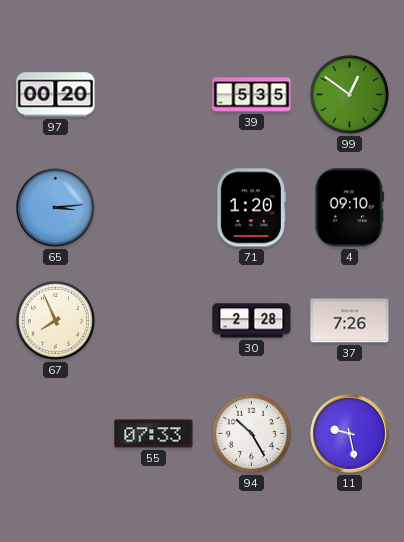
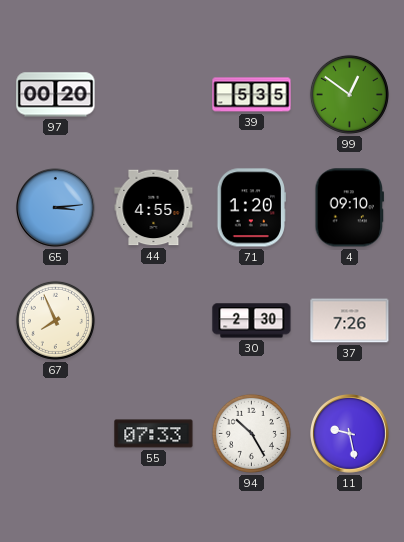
44: none -> 4:55 (154, 208)
30: 2:28 -> 2:30 (252, 321)
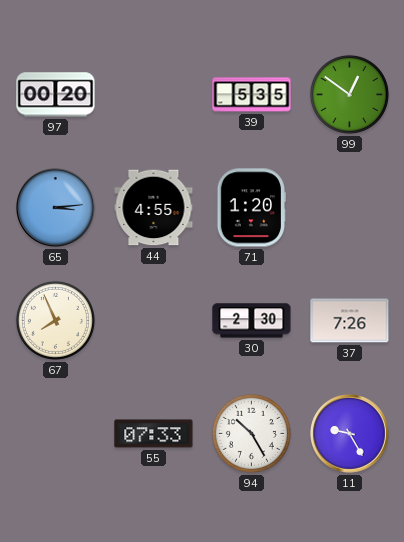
4: 09:10 -> none (349, 208)
11: 9:28 -> 9:25 (350, 434)
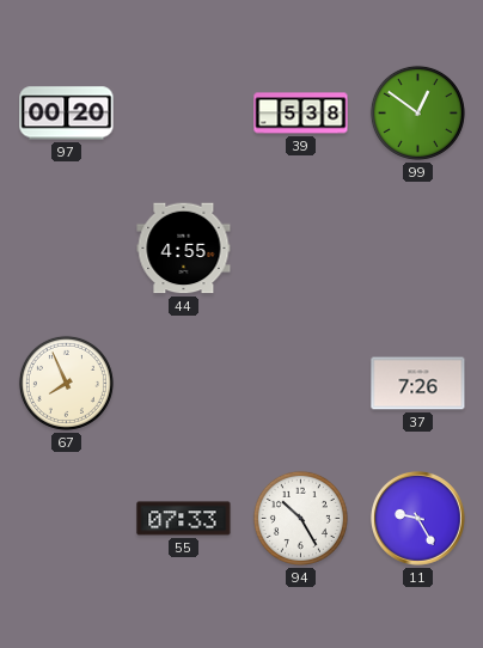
39: 5:35 -> 5:38 (301, 114)
65: 3:14 -> none (56, 208)
71: 1:20 -> none (251, 208)
30: 2:30 -> none (252, 321)
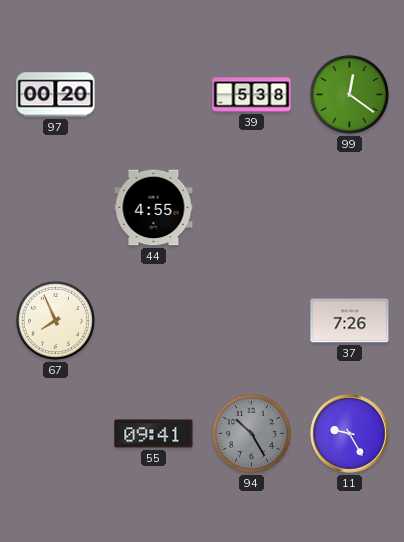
99: 12:51 -> 12:21 (349, 94)
55: 07:33 -> 09:41 (154, 434)
94 dial: white -> grey (251, 433)
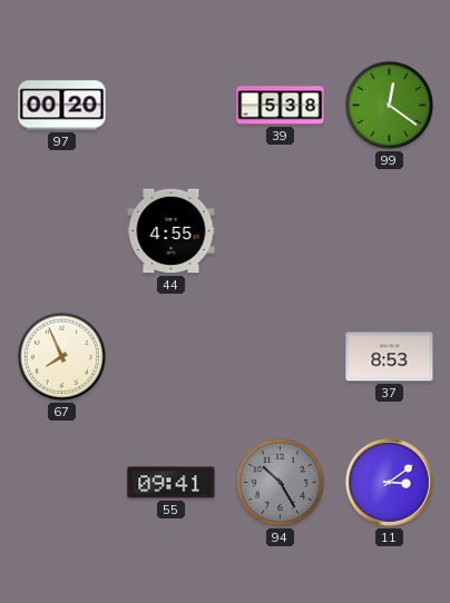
37: 7:26 -> 8:53 (390, 357)
11: 9:25 -> 3:09 (390, 483)
